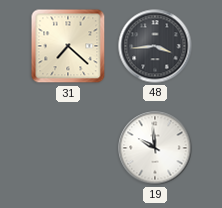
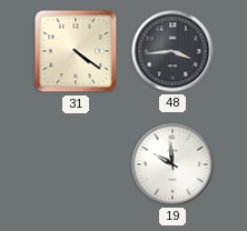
31: 7:22 -> 4:21 (76, 51)
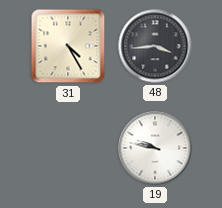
31: 4:21 -> 4:25 (68, 46)
19: 9:59 -> 9:47 (155, 148)
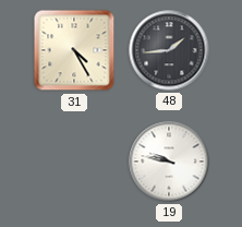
48: 3:44 -> 1:44 (169, 50)
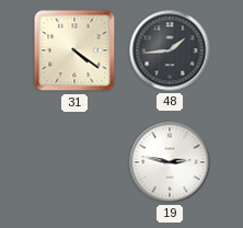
31: 4:25 -> 4:21 (74, 50)
19: 9:47 -> 2:47 (170, 162)
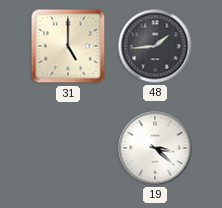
31: 4:21 -> 5:00 (68, 46)
19: 2:47 -> 3:22 (155, 148)
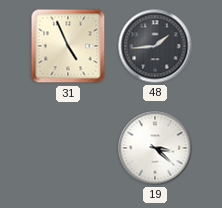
31: 5:00 -> 4:56 (68, 46)
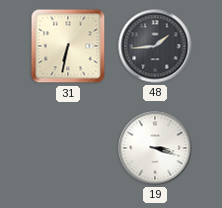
31: 4:56 -> 6:32 (68, 46)
19: 3:22 -> 3:18 (155, 148)
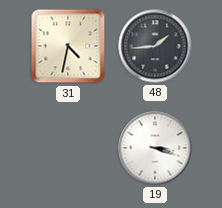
31: 6:32 -> 4:32 (68, 46)
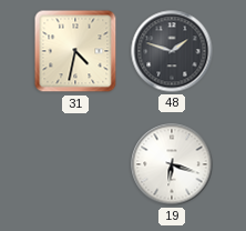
48: 1:44 -> 1:48 (172, 51)
19: 3:18 -> 6:18 (172, 164)
